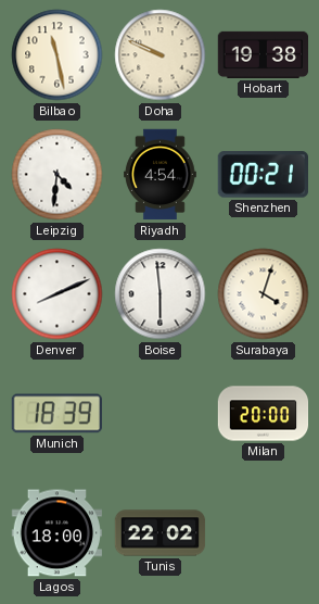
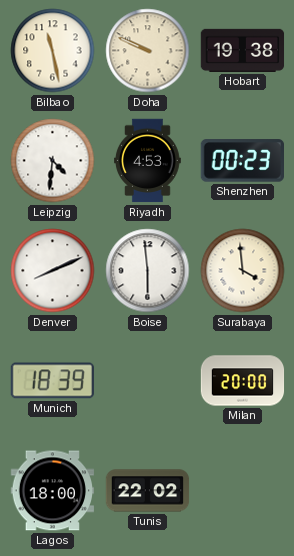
Riyadh: 4:54 -> 4:53 (148, 161)
Shenzhen: 00:21 -> 00:23 (242, 161)
Surabaya: 4:03 -> 3:59 (243, 271)
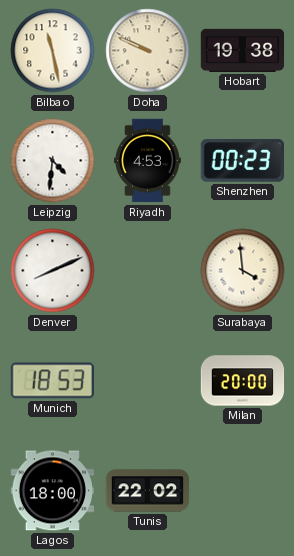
Boise: 5:59 -> none (148, 271)
Munich: 18:39 -> 18:53 (52, 381)
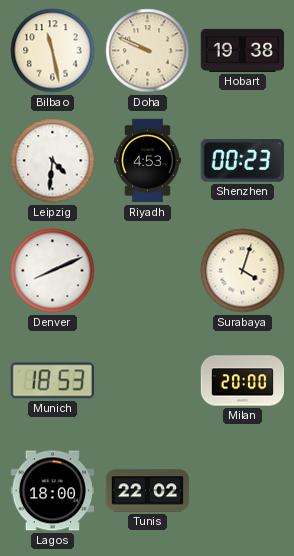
Surabaya: 3:59 -> 4:03 (243, 271)
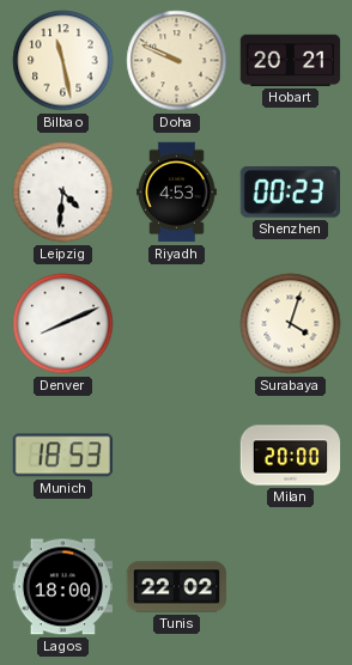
Hobart: 19:38 -> 20:21 (291, 60)
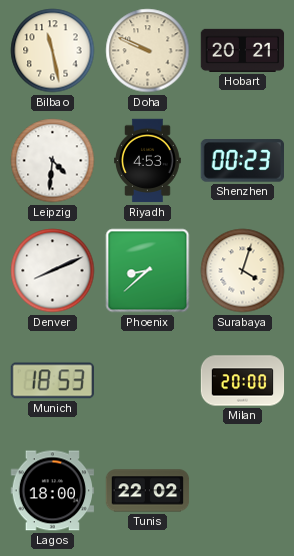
Phoenix: none -> 8:38 (148, 271)
